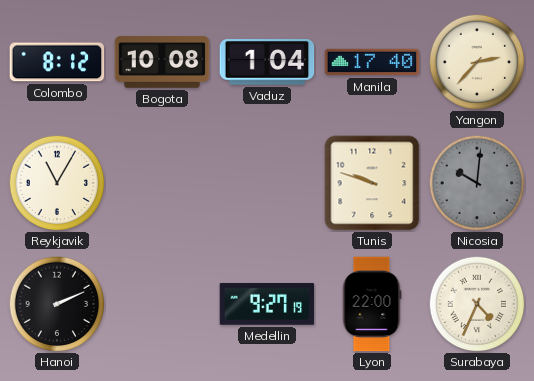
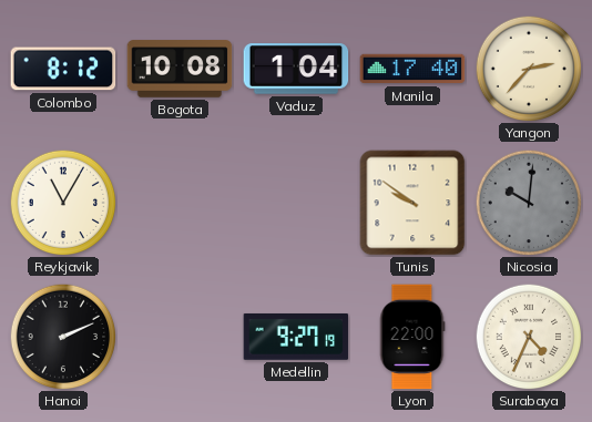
Tunis: 9:48 -> 9:51 (412, 203)
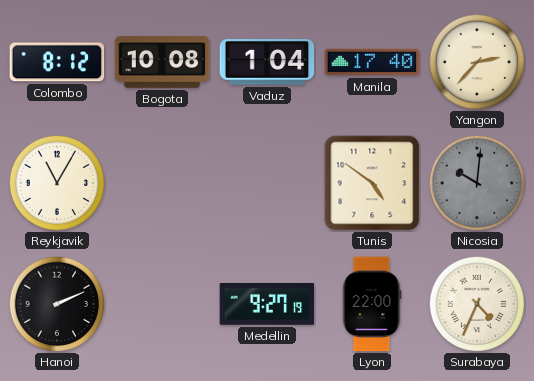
Tunis: 9:51 -> 4:51 (372, 183)
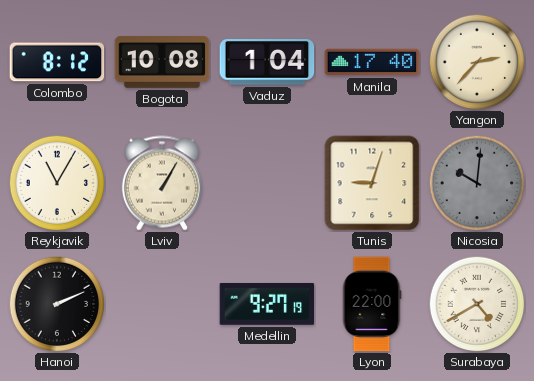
Lviv: none -> 1:05 (162, 183)
Tunis: 4:51 -> 9:03 (372, 183)
Surabaya: 4:34 -> 4:40 (477, 304)
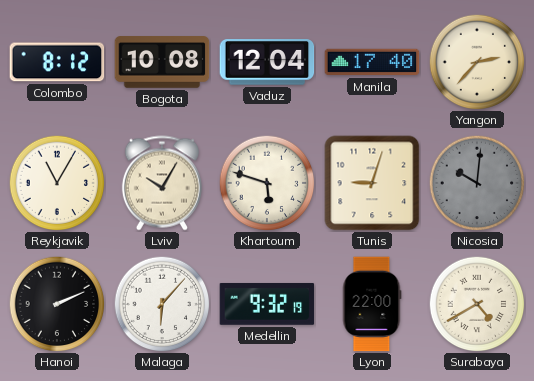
Vaduz: 1:04 -> 12:04 (267, 62)
Lviv: 1:05 -> 10:05 (162, 183)
Khartoum: none -> 5:48 (267, 183)
Malaga: none -> 6:07 (162, 304)
Medellin: 9:27 -> 9:32 (267, 304)
